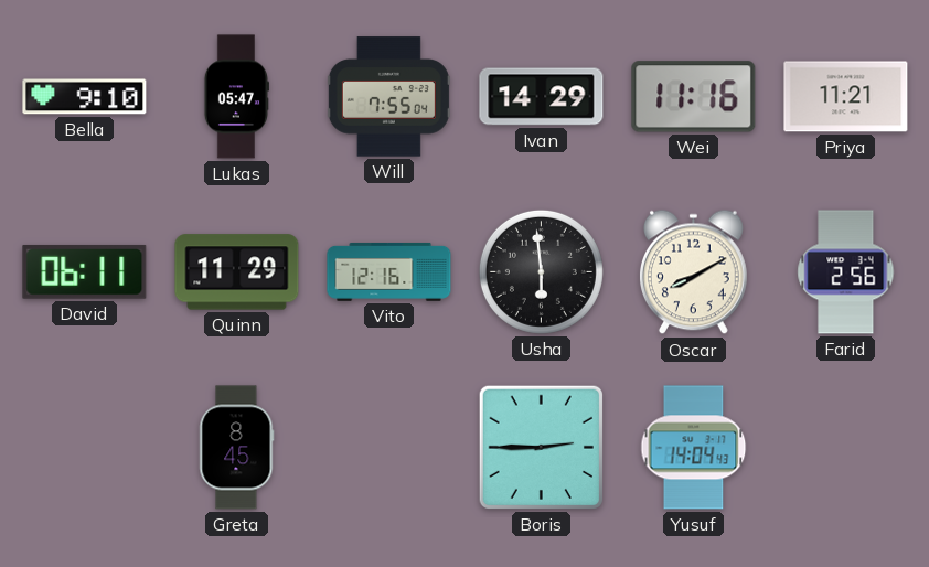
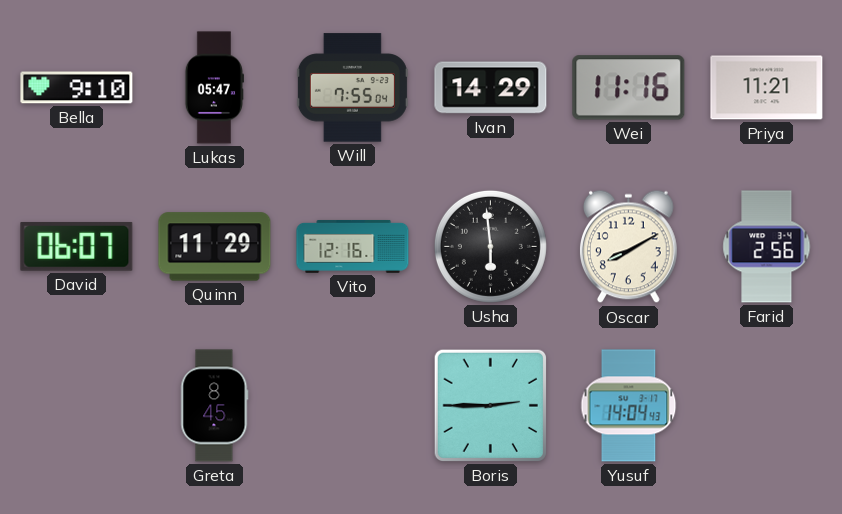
David: 06:11 -> 06:07 (77, 246)
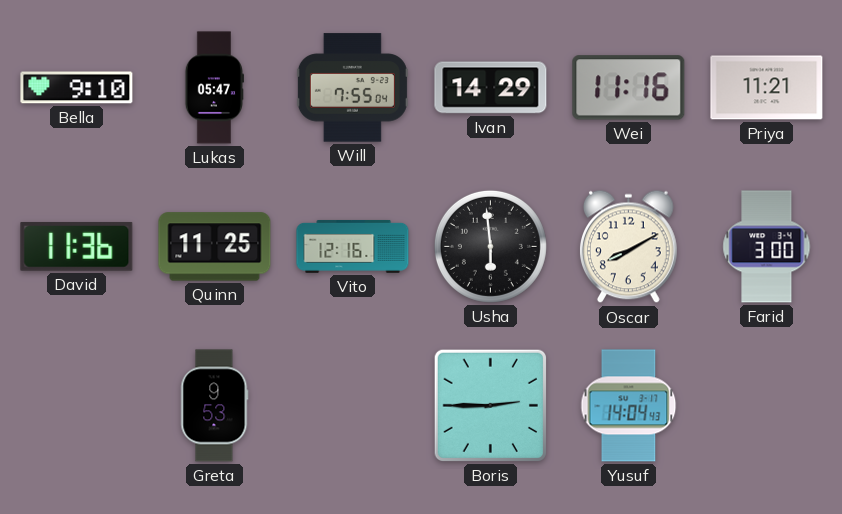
David: 06:07 -> 11:36 (77, 246)
Quinn: 11:29 -> 11:25 (215, 247)
Farid: 2:56 -> 3:00 (767, 247)
Greta: 8:45 -> 9:53 (215, 406)
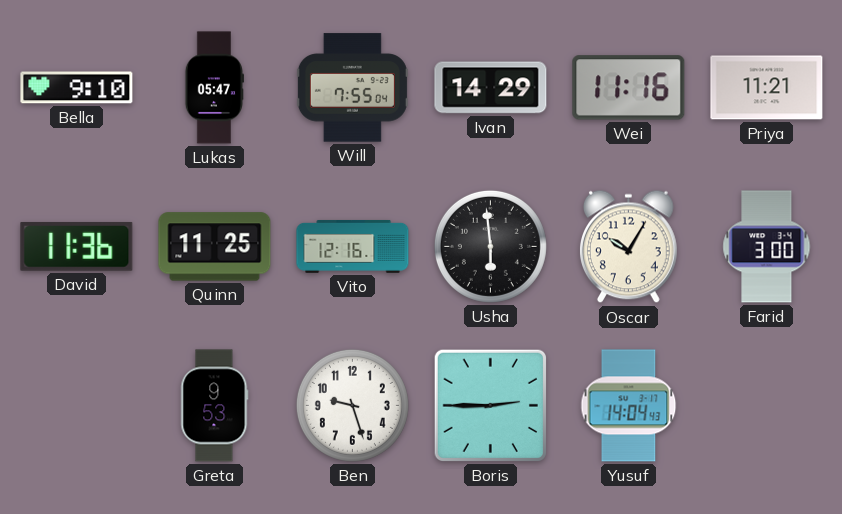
Oscar: 8:10 -> 10:05 (628, 247)
Ben: none -> 9:27 (352, 405)
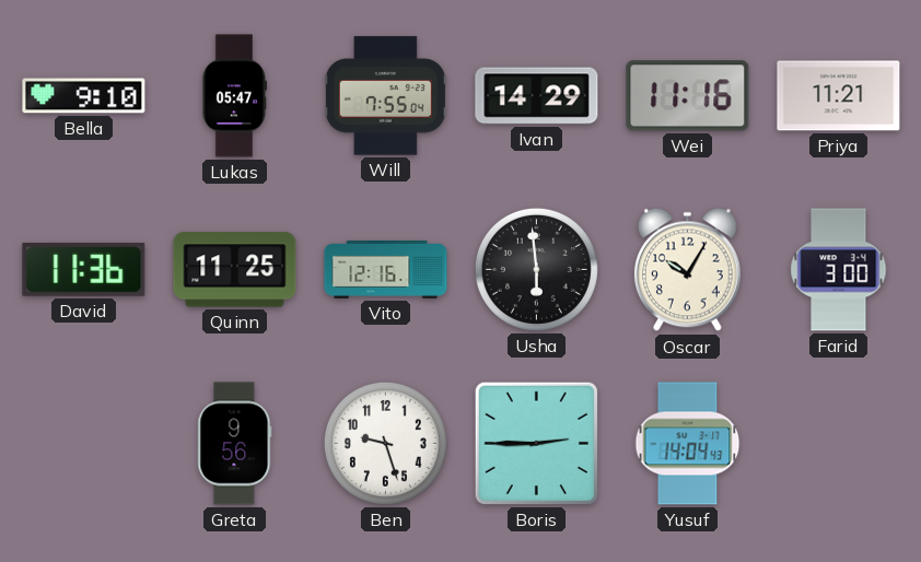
Greta: 9:53 -> 9:56 (235, 444)
